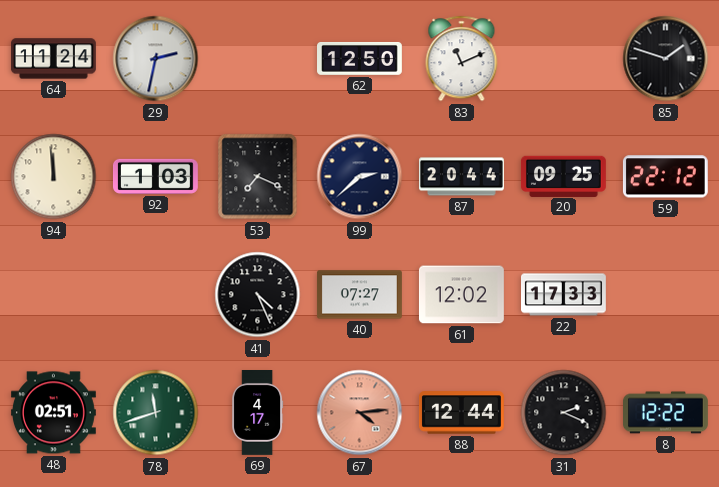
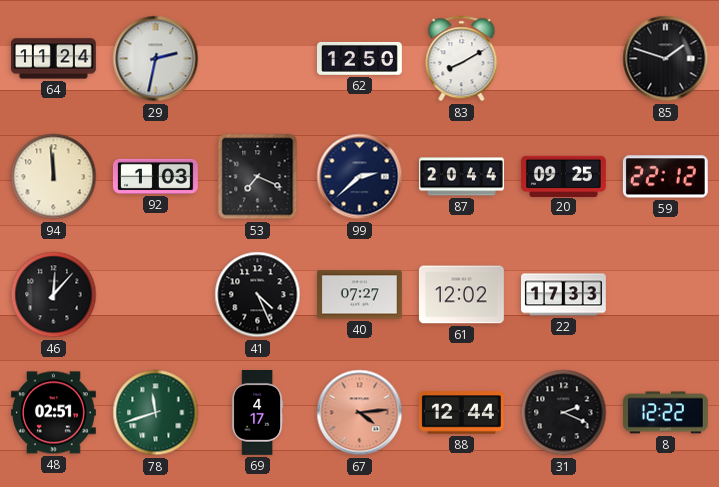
83: 11:11 -> 8:10 (462, 59)
46: none -> 12:07 (54, 295)
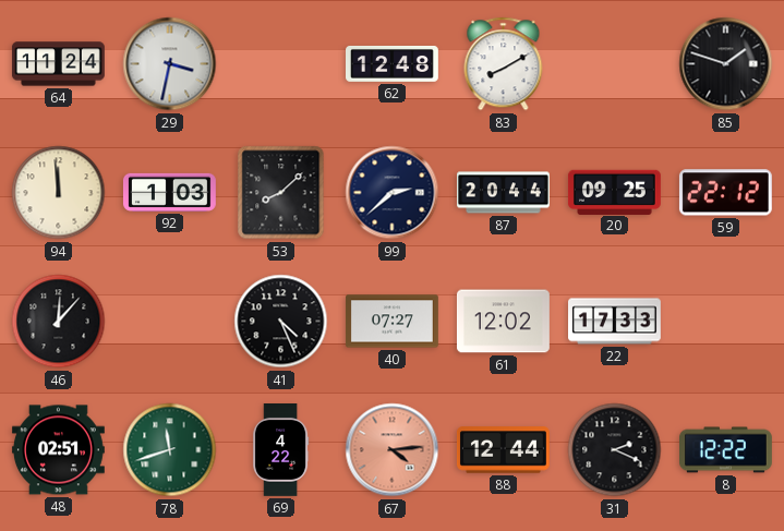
29: 2:32 -> 3:32 (170, 64)
62: 12:50 -> 12:48 (393, 64)
53: 7:19 -> 8:08 (281, 193)
69: 4:17 -> 4:22 (281, 450)
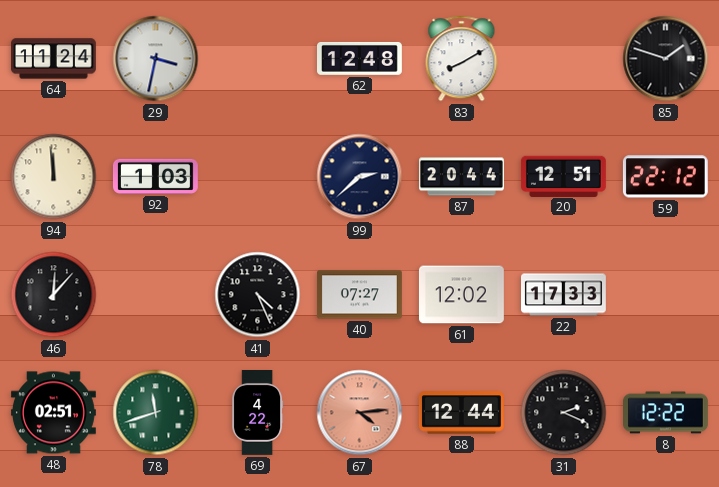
53: 8:08 -> none (281, 193)
20: 09:25 -> 12:51 (563, 176)
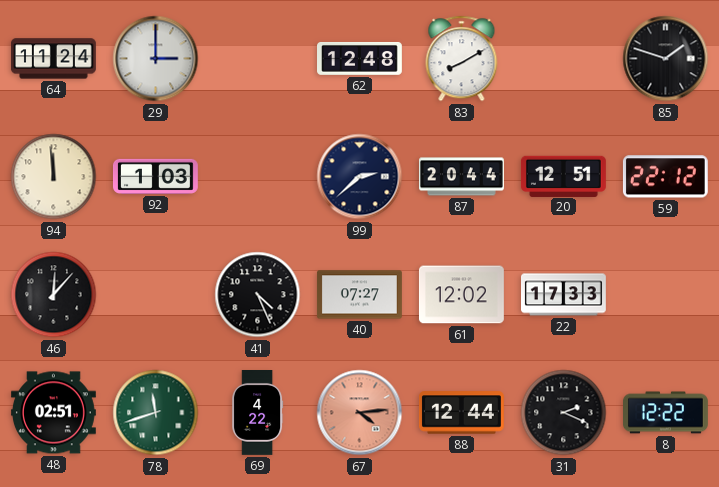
29: 3:32 -> 3:00 (156, 59)
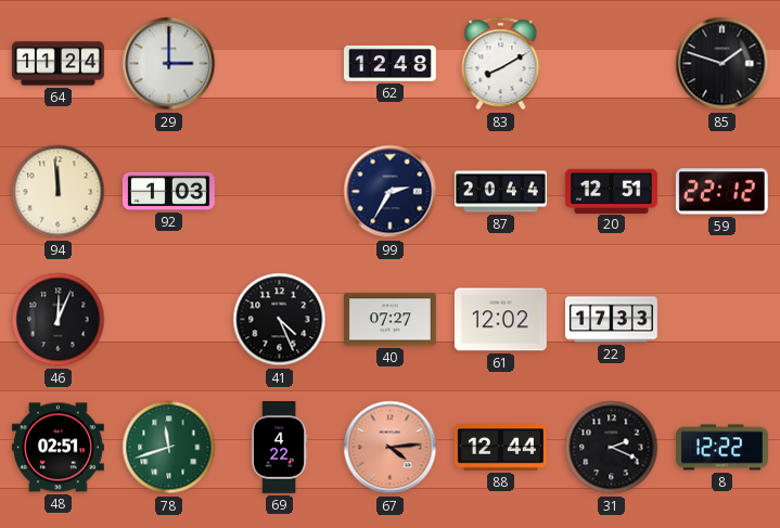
99: 2:38 -> 2:35 (391, 192)
46: 12:07 -> 12:04 (59, 320)
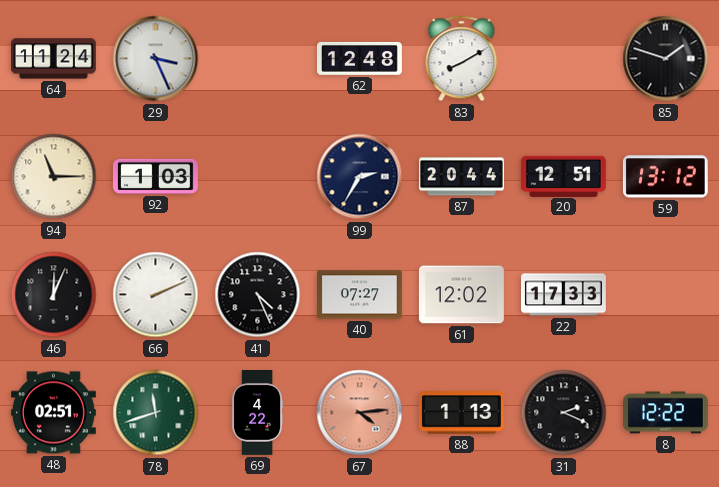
29: 3:00 -> 3:26 (156, 59)
94: 11:59 -> 11:15 (54, 177)
59: 22:12 -> 13:12 (665, 177)
66: none -> 2:11 (156, 295)
88: 12:44 -> 1:13 (461, 413)
